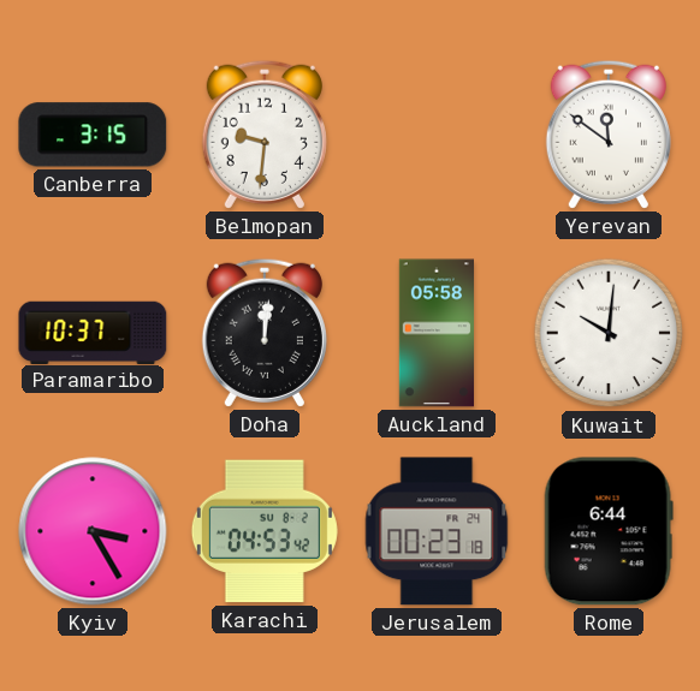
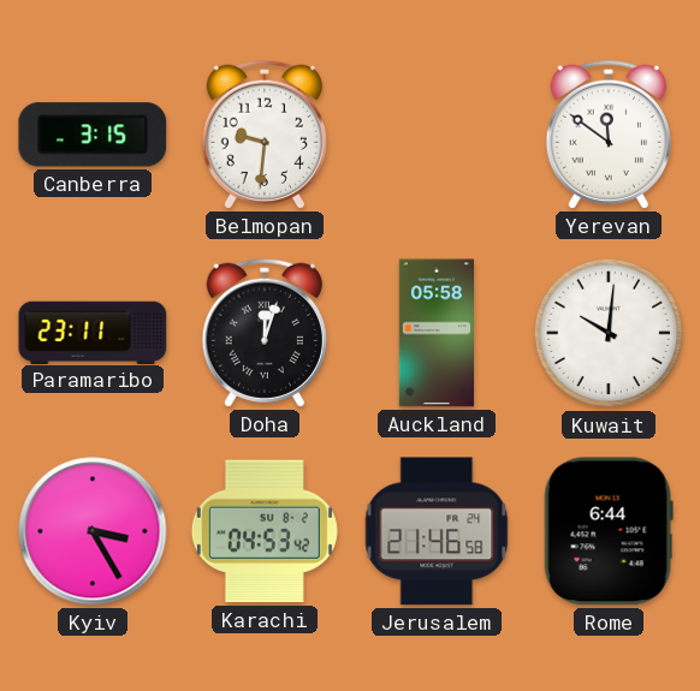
Paramaribo: 10:37 -> 23:11 (93, 332)
Doha: 12:01 -> 12:03 (265, 333)
Jerusalem: 00:23 -> 21:46 (437, 531)
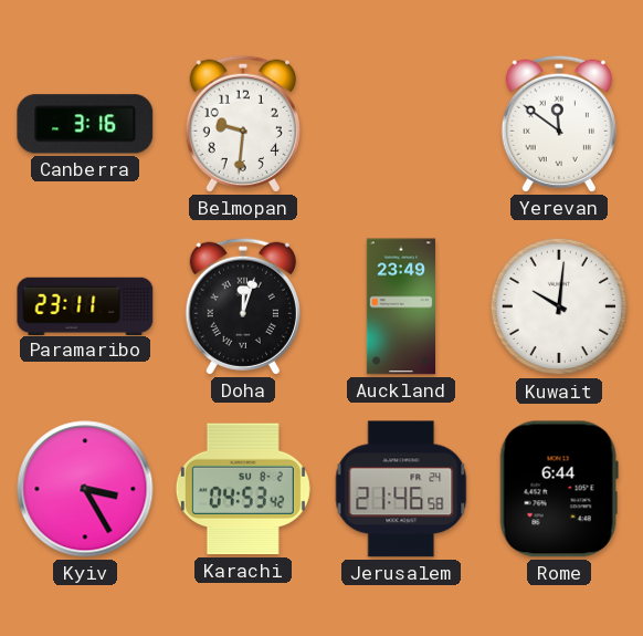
Canberra: 3:15 -> 3:16 (85, 124)
Auckland: 05:58 -> 23:49 (400, 306)
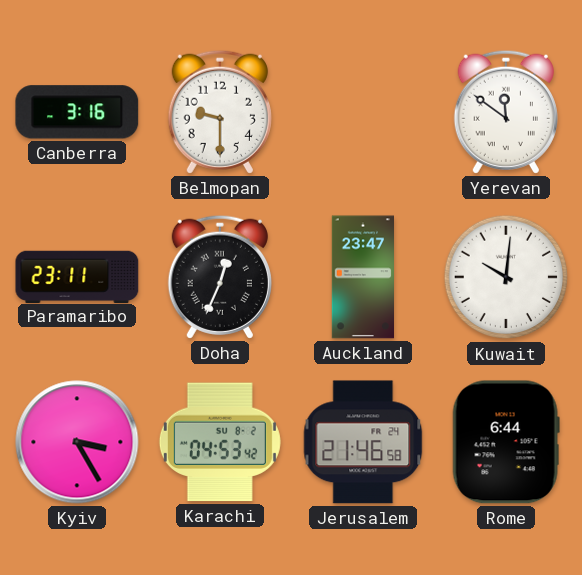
Belmopan: 9:31 -> 9:30 (220, 112)
Doha: 12:03 -> 12:34 (220, 277)
Auckland: 23:49 -> 23:47 (362, 277)
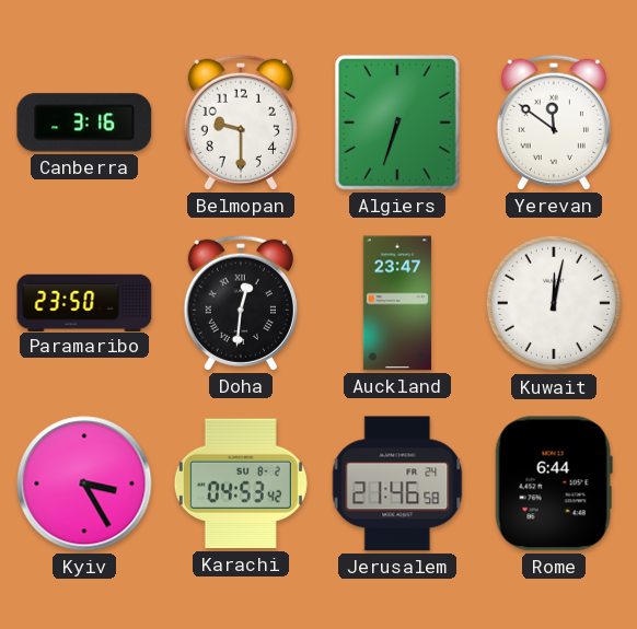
Algiers: none -> 6:33 (397, 123)
Paramaribo: 23:11 -> 23:50 (84, 302)
Doha: 12:34 -> 12:31 (241, 303)
Kuwait: 10:01 -> 12:02 (554, 303)
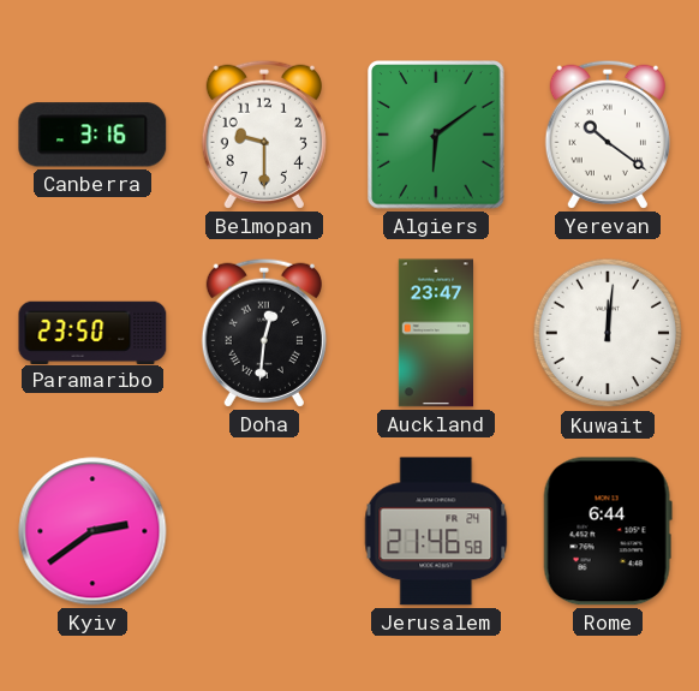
Algiers: 6:33 -> 6:09 (436, 135)
Yerevan: 11:51 -> 10:21 (608, 135)
Kuwait: 12:02 -> 12:01 (608, 333)
Kyiv: 3:25 -> 2:39 (92, 531)
Karachi: 04:53 -> none (241, 484)
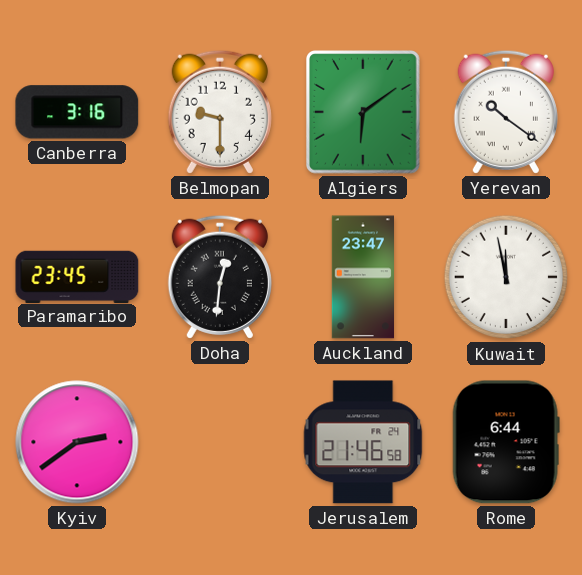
Paramaribo: 23:50 -> 23:45 (77, 276)
Kuwait: 12:01 -> 11:58 (506, 277)
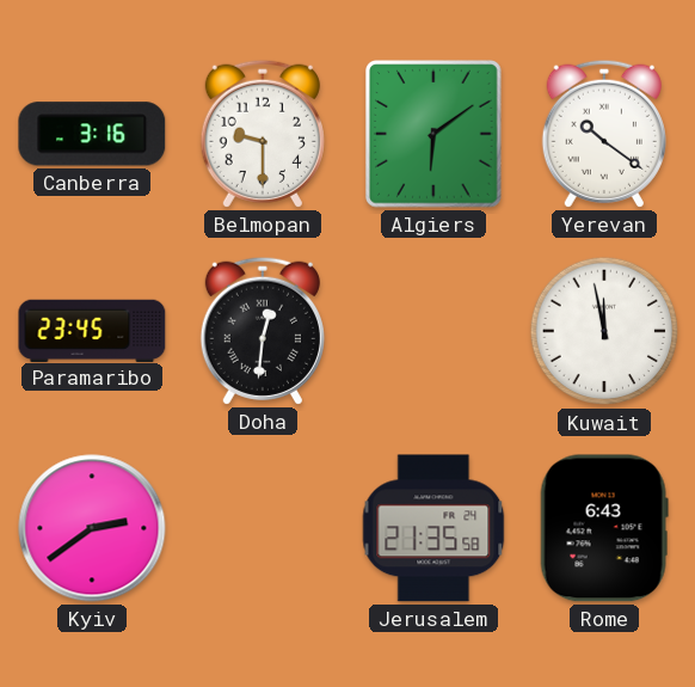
Auckland: 23:47 -> none (362, 277)
Jerusalem: 21:46 -> 21:35 (433, 528)
Rome: 6:44 -> 6:43 (604, 528)
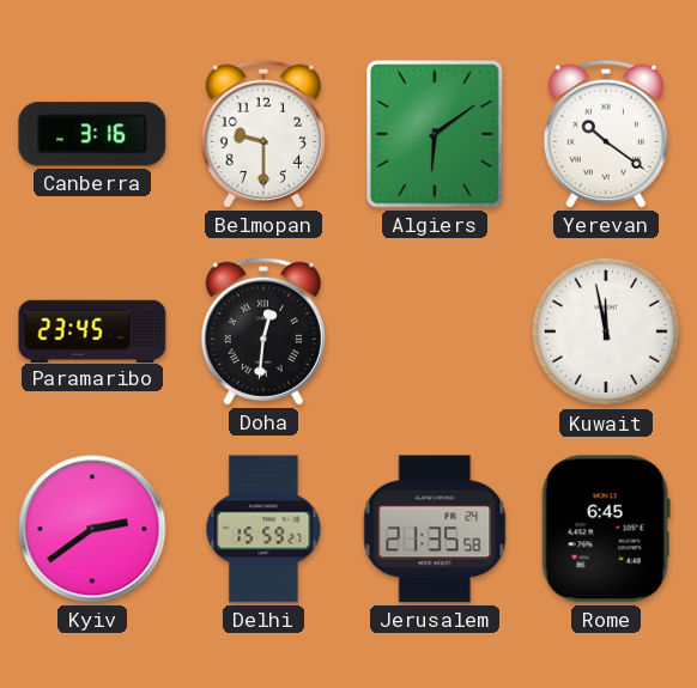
Delhi: none -> 15:59 (263, 529)
Rome: 6:43 -> 6:45 (606, 529)
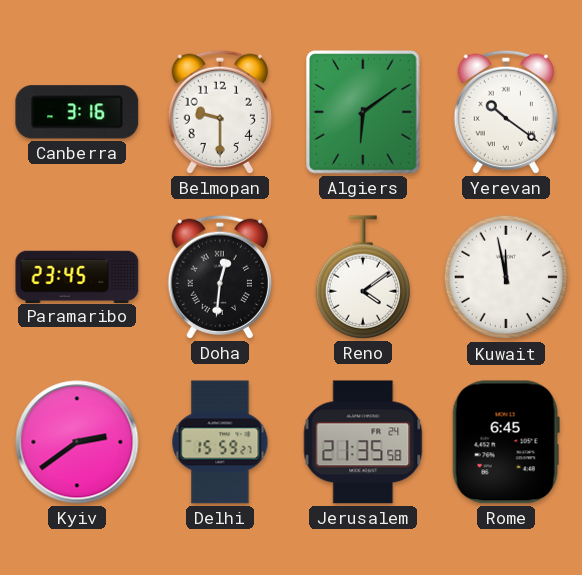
Reno: none -> 4:09 (362, 277)
